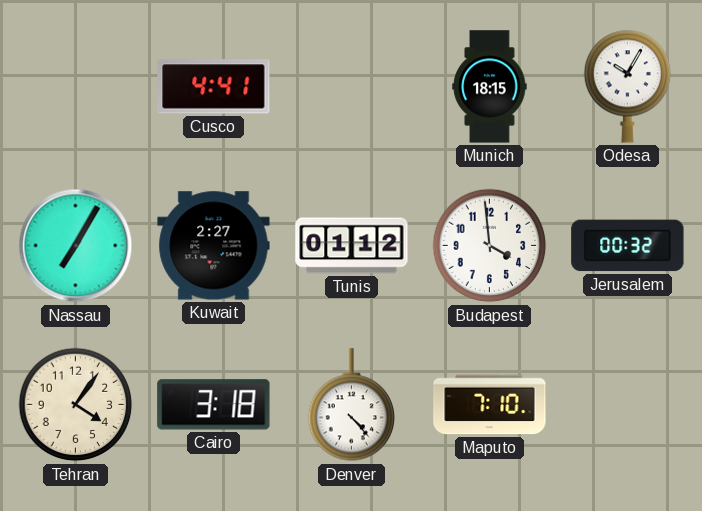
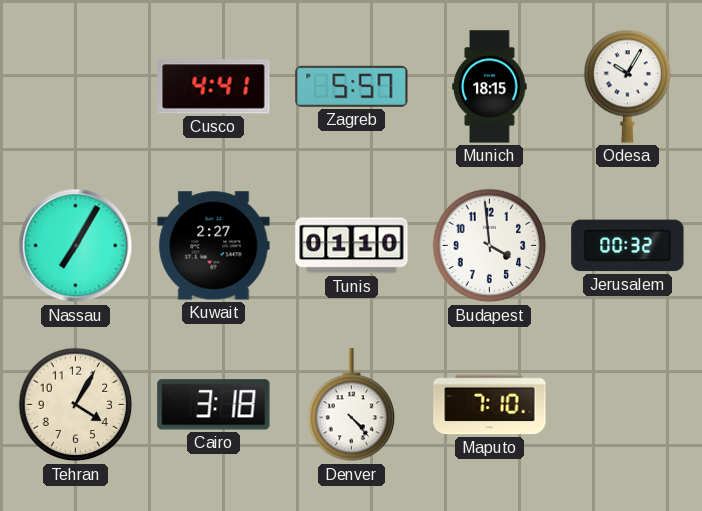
Zagreb: none -> 5:57 (352, 86)
Tunis: 01:12 -> 01:10 (352, 246)
Tehran: 4:06 -> 4:05 (76, 405)
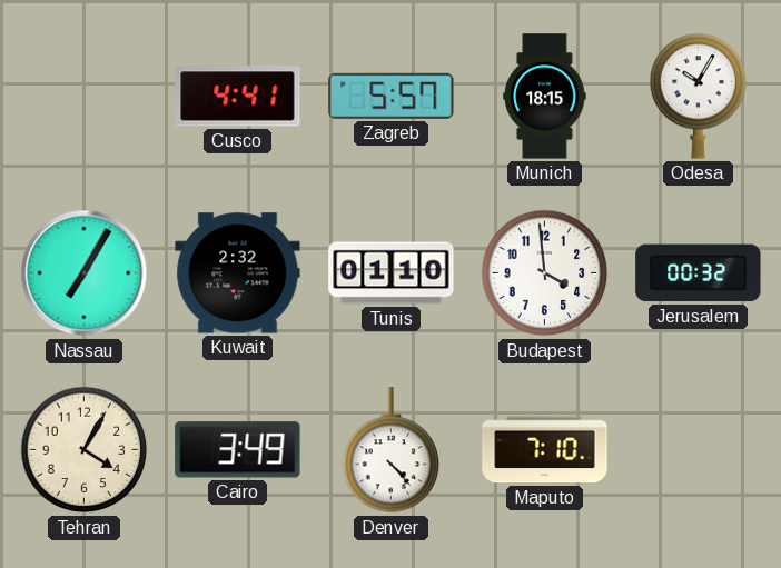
Kuwait: 2:27 -> 2:32 (238, 273)
Cairo: 3:18 -> 3:49 (238, 450)
